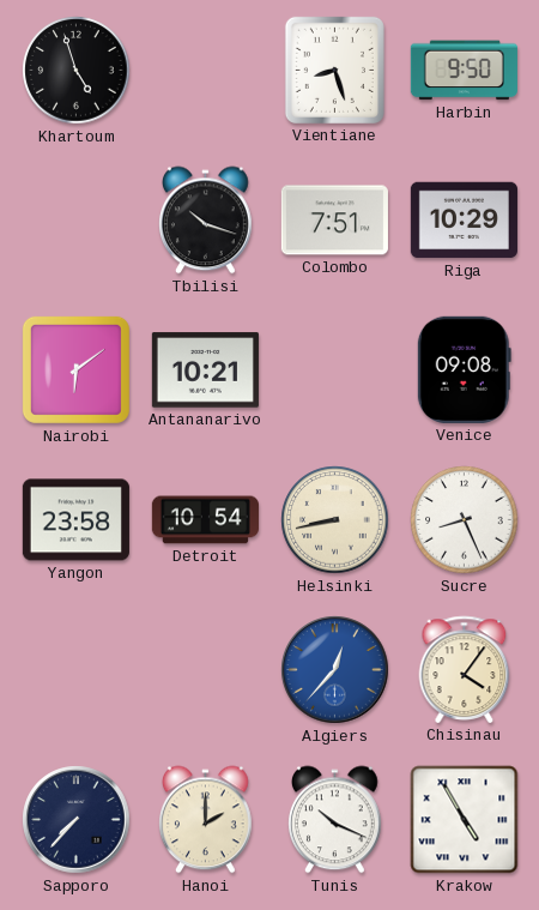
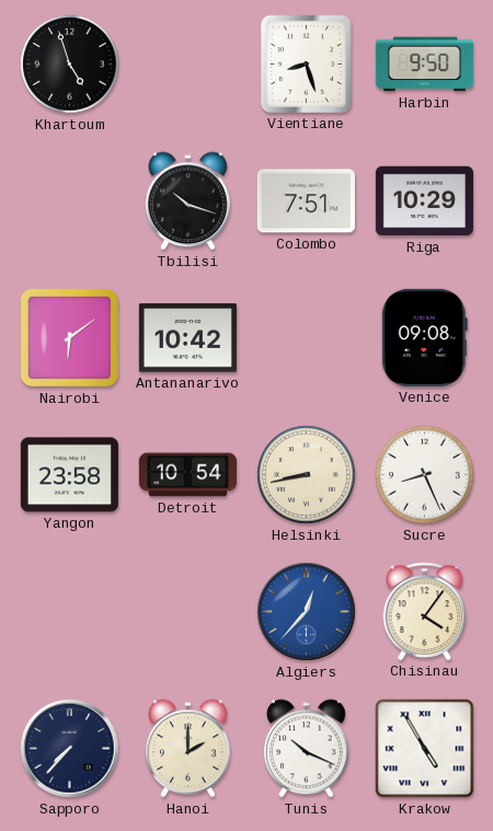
Antananarivo: 10:21 -> 10:42 (187, 338)
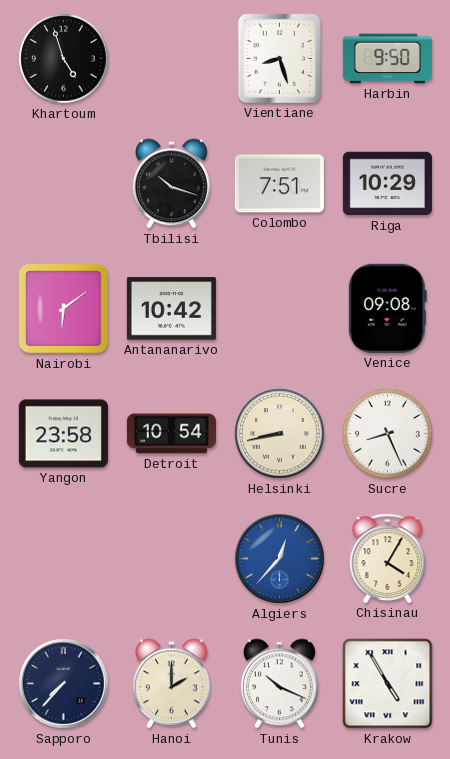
Chisinau: 4:06 -> 4:05 (388, 558)
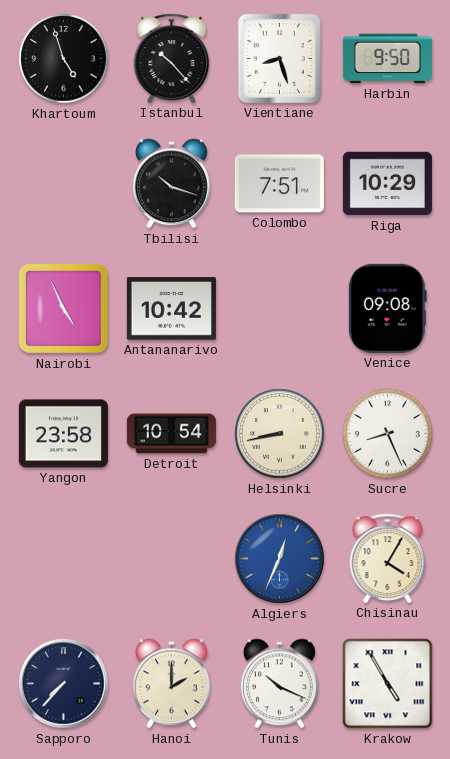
Istanbul: none -> 10:23 (172, 58)
Nairobi: 6:09 -> 4:56 (63, 308)
Algiers: 12:37 -> 12:34 (280, 559)
